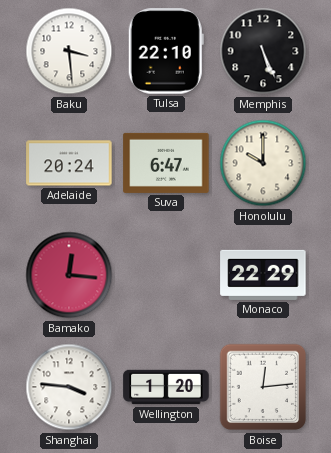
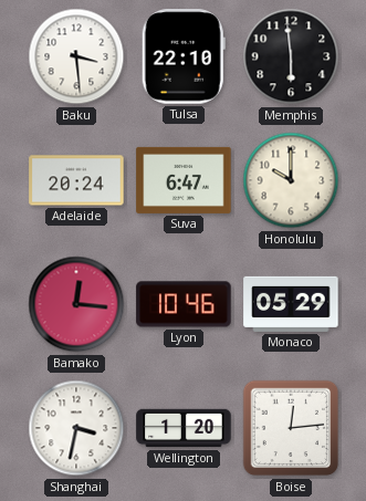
Memphis: 5:26 -> 5:59 (291, 56)
Lyon: none -> 10:46 (184, 304)
Monaco: 22:29 -> 05:29 (291, 304)
Shanghai: 3:46 -> 3:32 (76, 428)
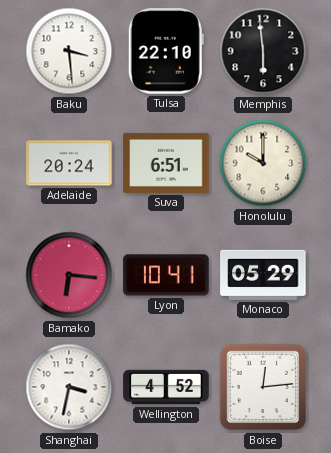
Suva: 6:47 -> 6:51 (166, 163)
Bamako: 12:16 -> 6:16 (69, 275)
Lyon: 10:46 -> 10:41 (166, 275)
Wellington: 1:20 -> 4:52 (166, 387)
